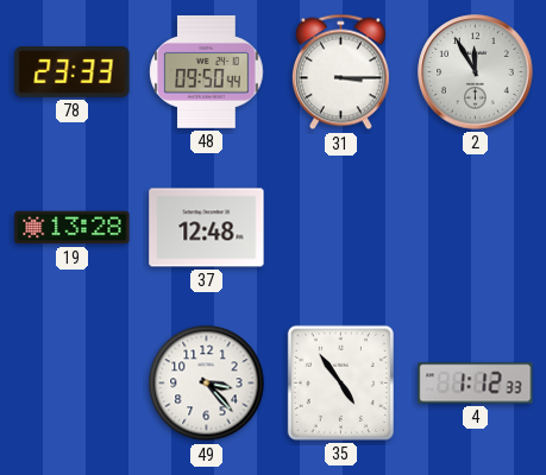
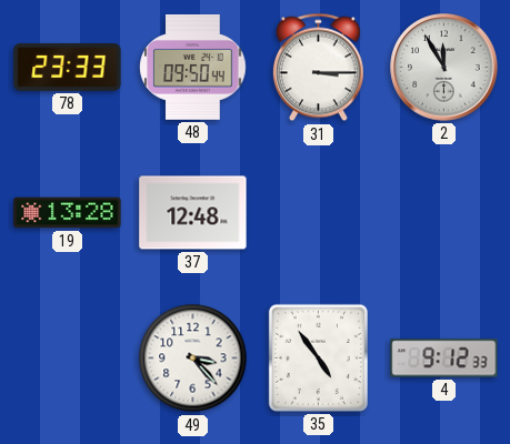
4: 1:12 -> 9:12 (444, 359)
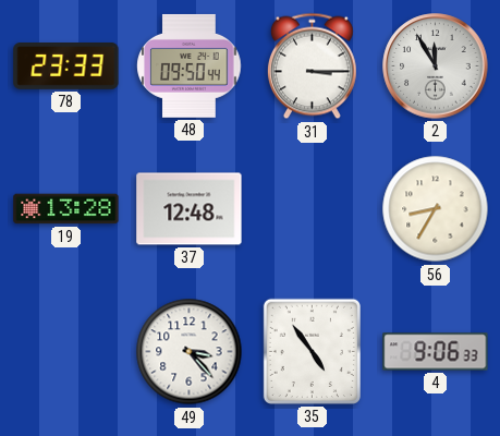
56: none -> 8:35 (436, 209)
4: 9:12 -> 9:06 (436, 352)
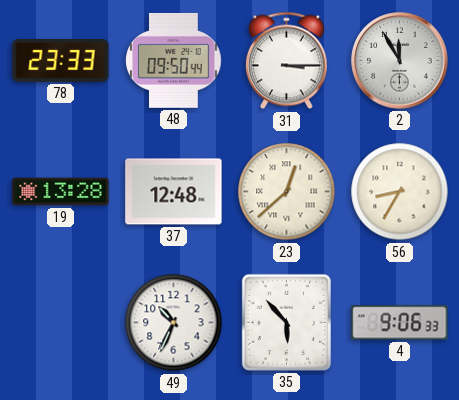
23: none -> 12:38 (287, 192)
49: 3:23 -> 10:34 (174, 323)
35: 4:54 -> 5:53 (286, 322)
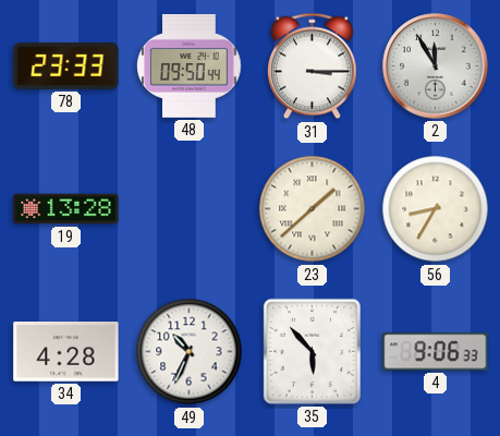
37: 12:48 -> none (174, 192)
23: 12:38 -> 1:38 (313, 209)
34: none -> 4:28 (66, 352)
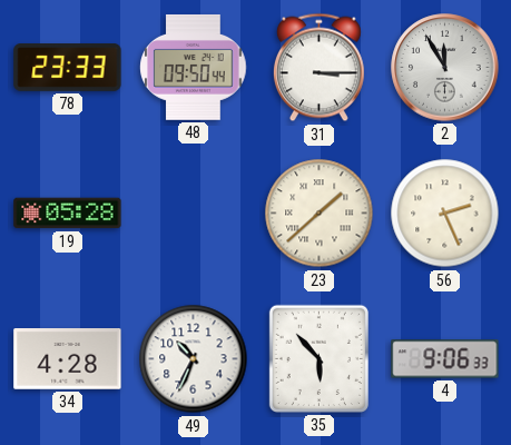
19: 13:28 -> 05:28 (68, 214)
56: 8:35 -> 2:26 (445, 214)
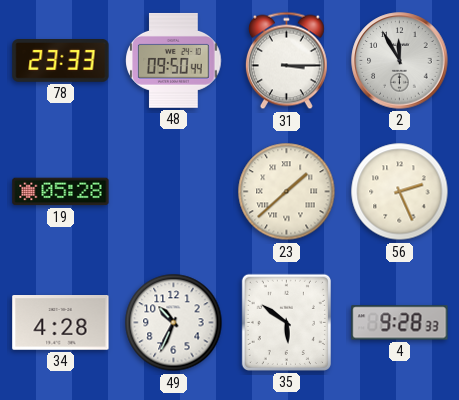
35: 5:53 -> 5:51 (286, 322)
4: 9:06 -> 9:28 (400, 323)
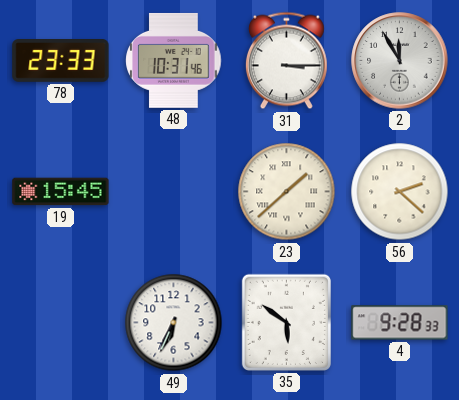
48: 09:50 -> 10:31 (174, 60)
19: 05:28 -> 15:45 (61, 192)
56: 2:26 -> 2:22 (400, 192)
34: 4:28 -> none (61, 323)
49: 10:34 -> 6:34 (174, 323)
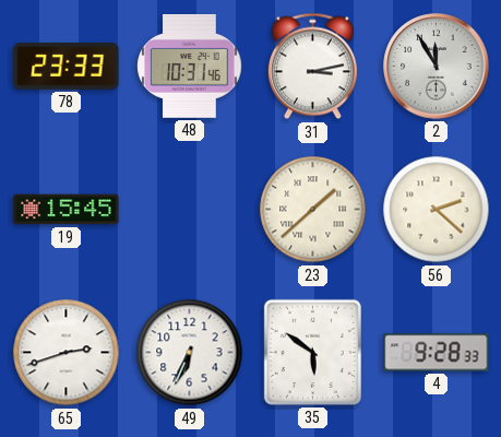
31: 3:15 -> 3:13 (312, 67)
65: none -> 2:42 (67, 353)
